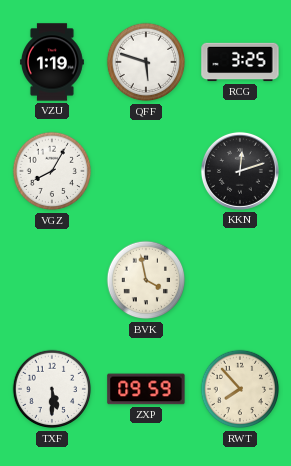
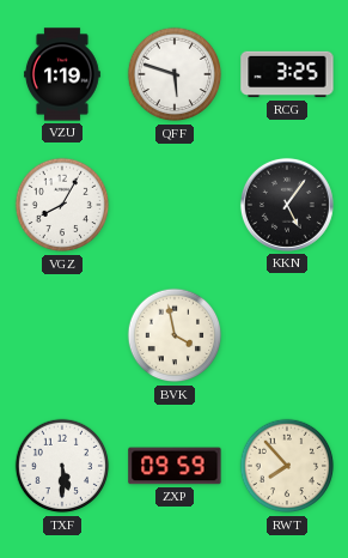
KKN: 12:12 -> 5:06 (287, 205)
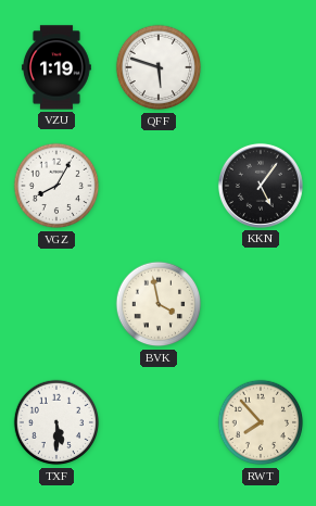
RCG: 3:25 -> none (287, 74)
ZXP: 09:59 -> none (175, 466)
